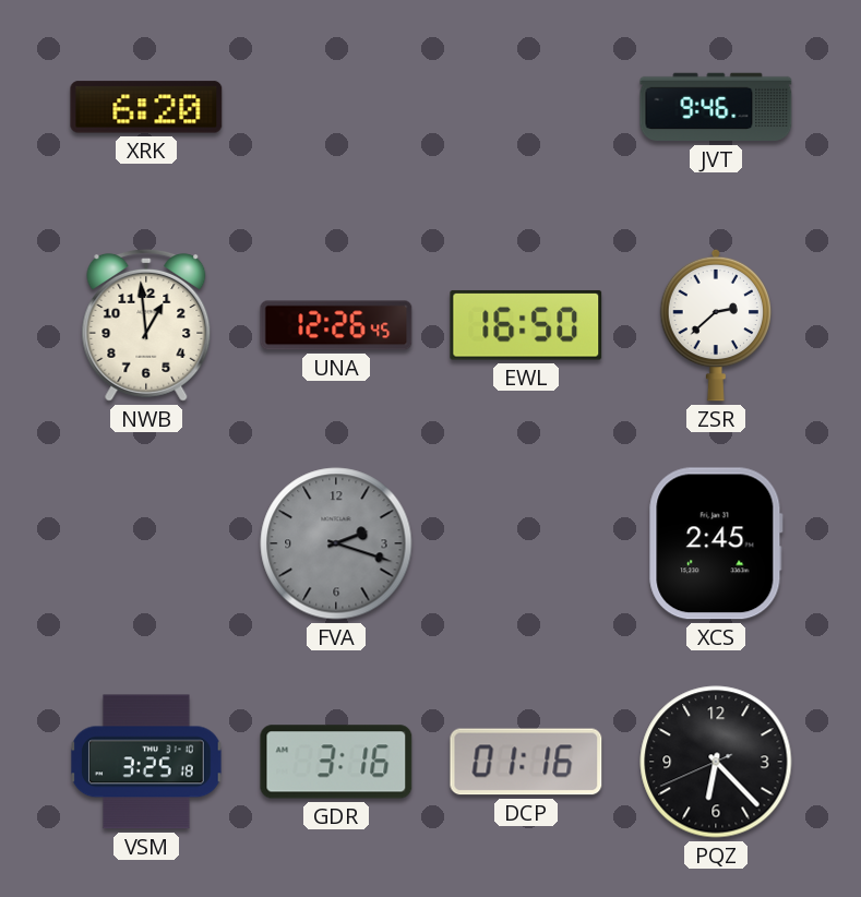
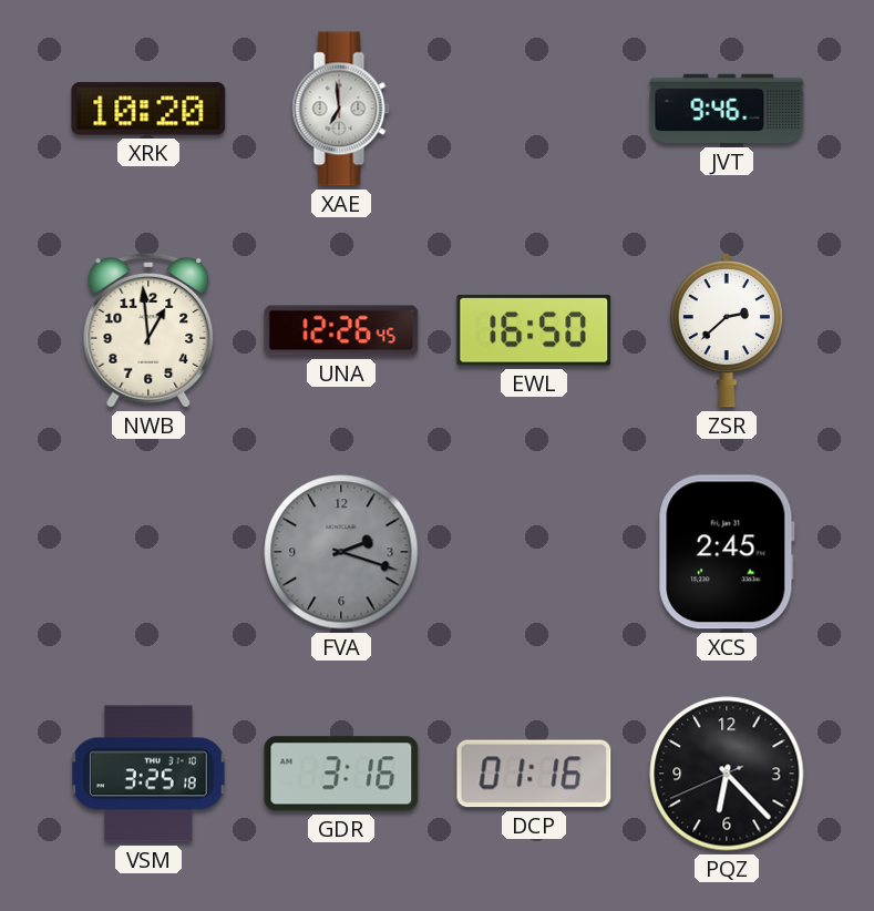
XRK: 6:20 -> 10:20 (148, 109)
XAE: none -> 6:59 (341, 109)
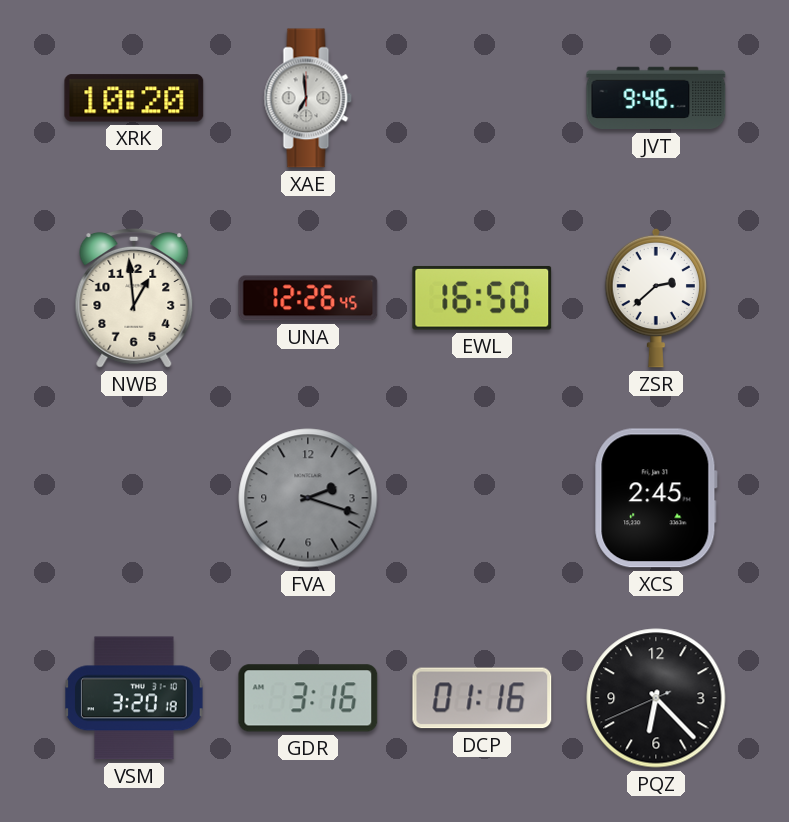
VSM: 3:25 -> 3:20 (134, 698)
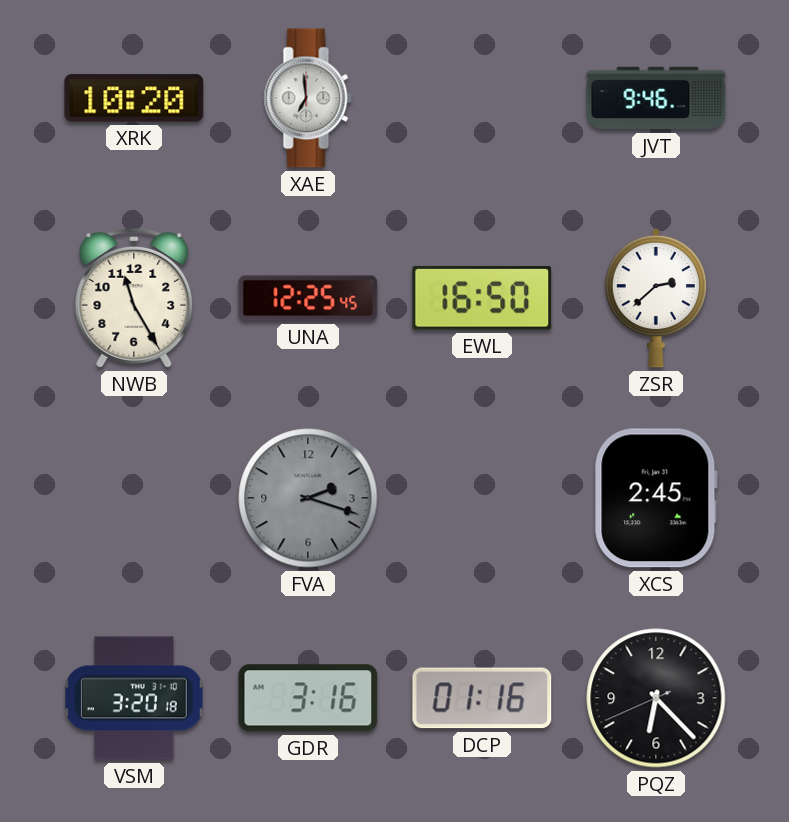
NWB: 12:59 -> 11:25 (134, 298)
UNA: 12:26 -> 12:25 (308, 298)
